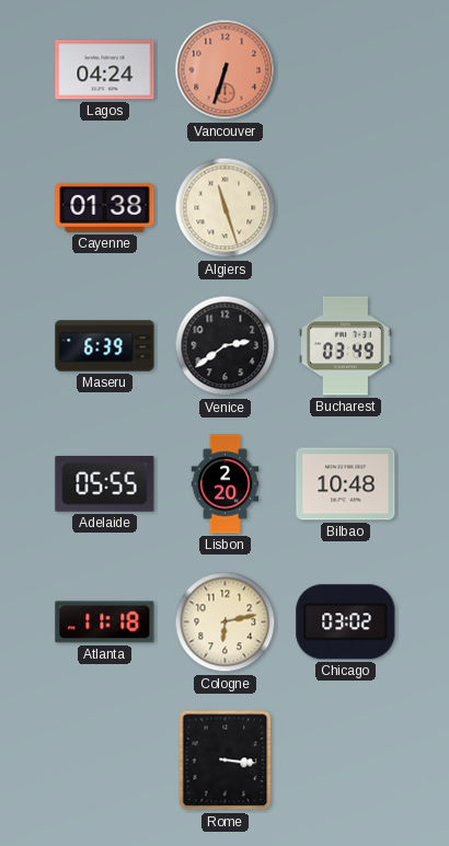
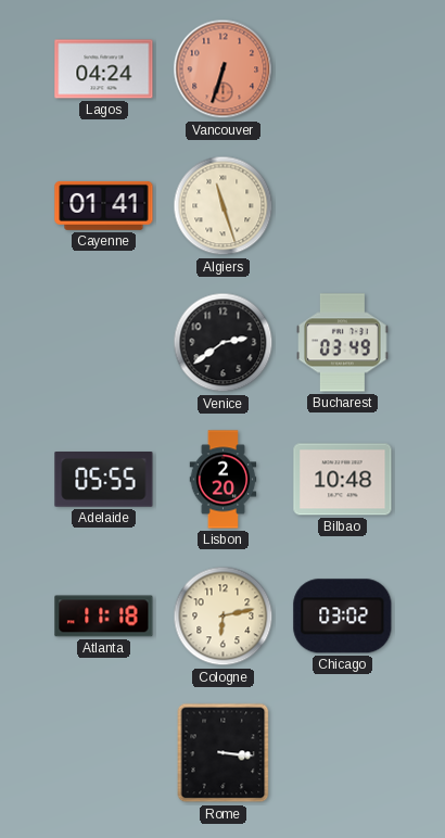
Cayenne: 01:38 -> 01:41 (104, 205)
Maseru: 6:39 -> none (105, 346)
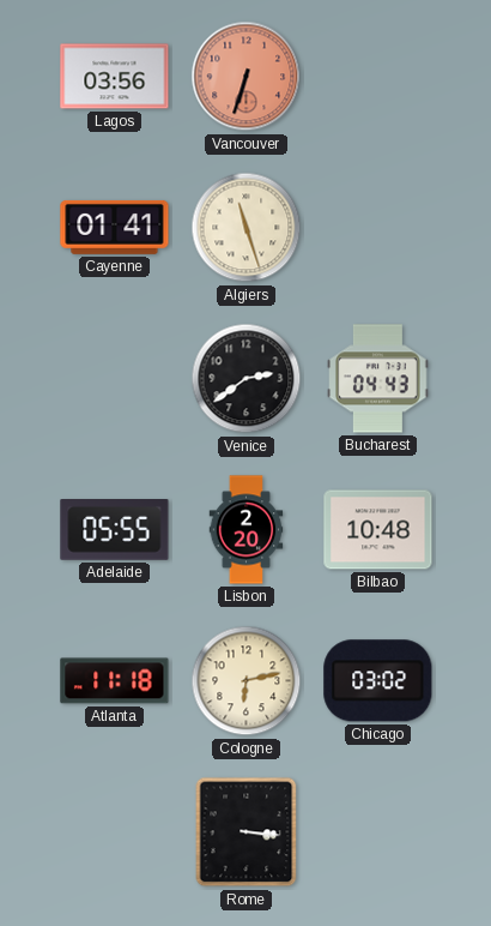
Lagos: 04:24 -> 03:56 (115, 77)
Bucharest: 03:49 -> 04:43 (378, 379)
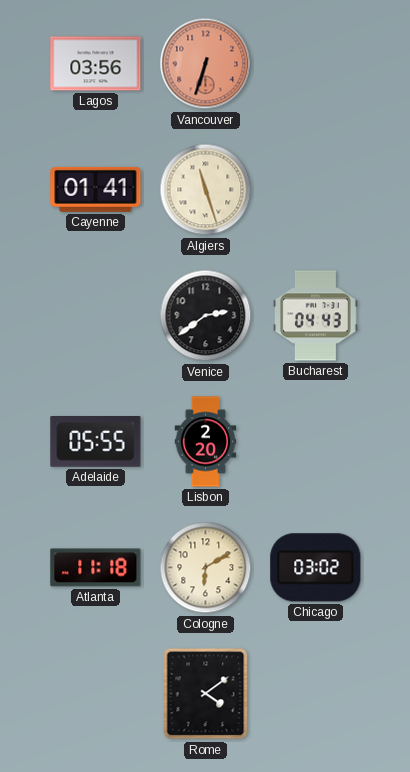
Bilbao: 10:48 -> none (378, 530)
Cologne: 6:13 -> 6:10 (206, 568)
Rome: 3:16 -> 4:09 (206, 694)
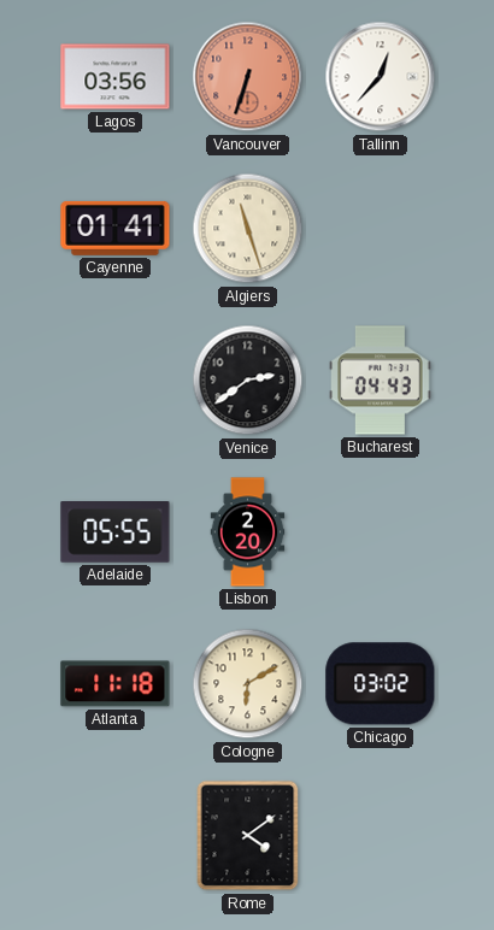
Tallinn: none -> 12:37 (381, 77)
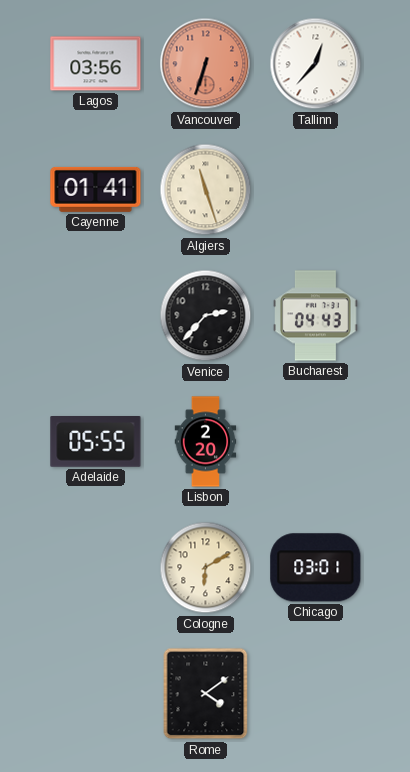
Venice: 2:39 -> 2:37 (206, 316)
Atlanta: 11:18 -> none (116, 684)
Chicago: 03:02 -> 03:01 (316, 568)
